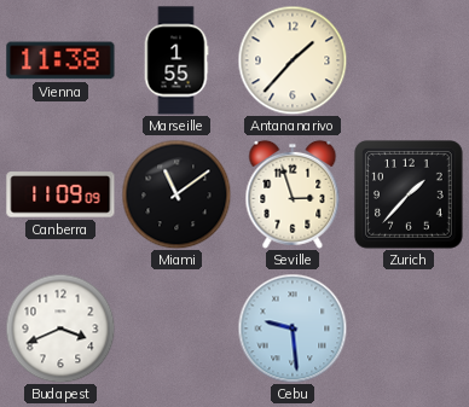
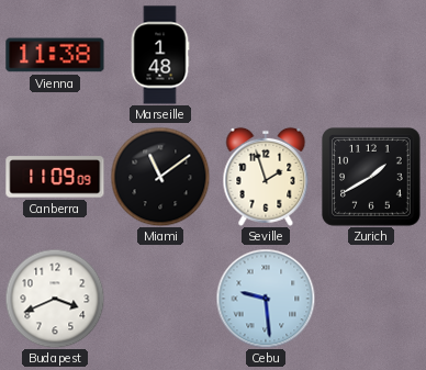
Marseille: 1:55 -> 1:48 (160, 55)
Antananarivo: 1:37 -> none (293, 60)
Seville: 2:57 -> 1:57 (266, 177)
Zurich: 1:37 -> 1:40 (372, 178)
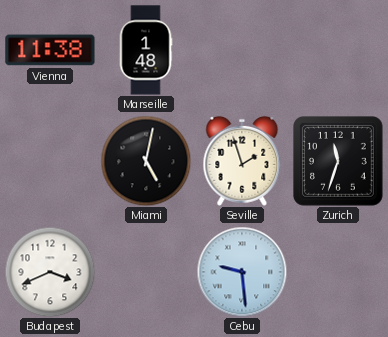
Canberra: 11:09 -> none (55, 177)
Miami: 11:09 -> 5:02 (146, 161)
Zurich: 1:40 -> 11:33 (339, 162)
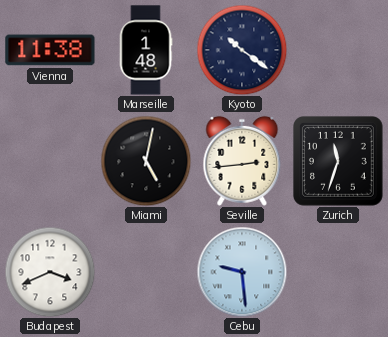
Kyoto: none -> 10:21 (242, 50)
Seville: 1:57 -> 2:44 (242, 161)
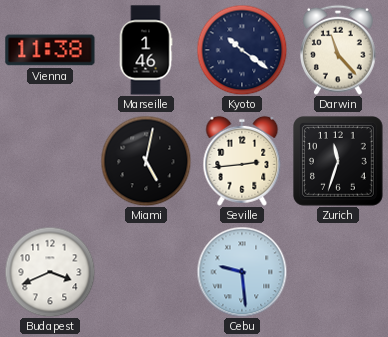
Marseille: 1:48 -> 1:46 (146, 50)
Darwin: none -> 11:23 (338, 50)
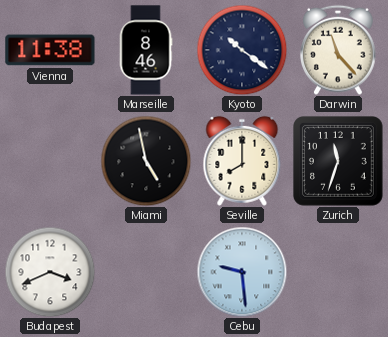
Marseille: 1:46 -> 8:46 (146, 50)
Miami: 5:02 -> 4:58 (146, 161)
Seville: 2:44 -> 8:00 (242, 161)
